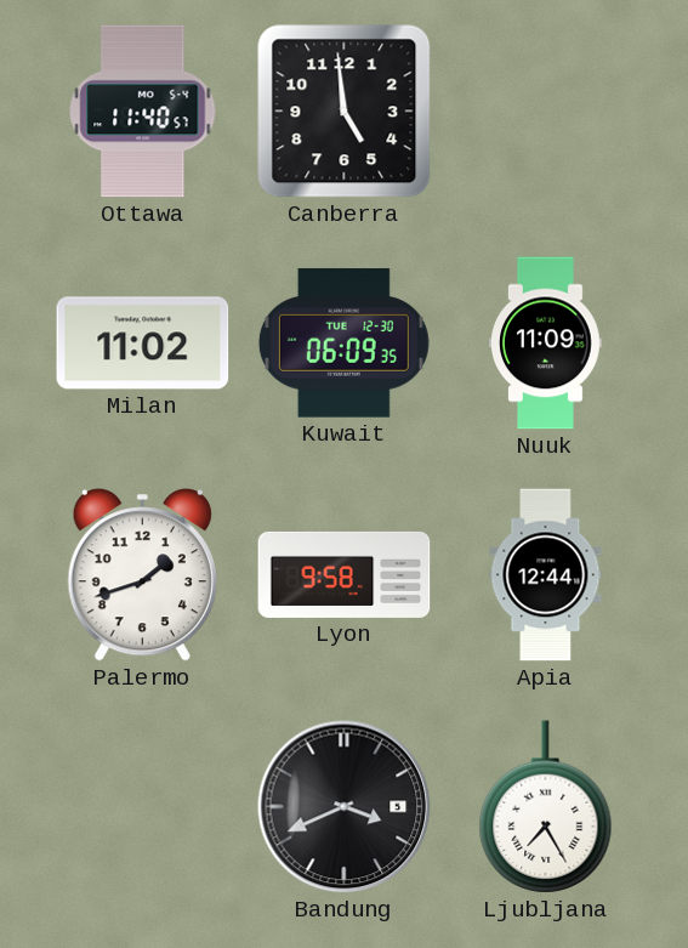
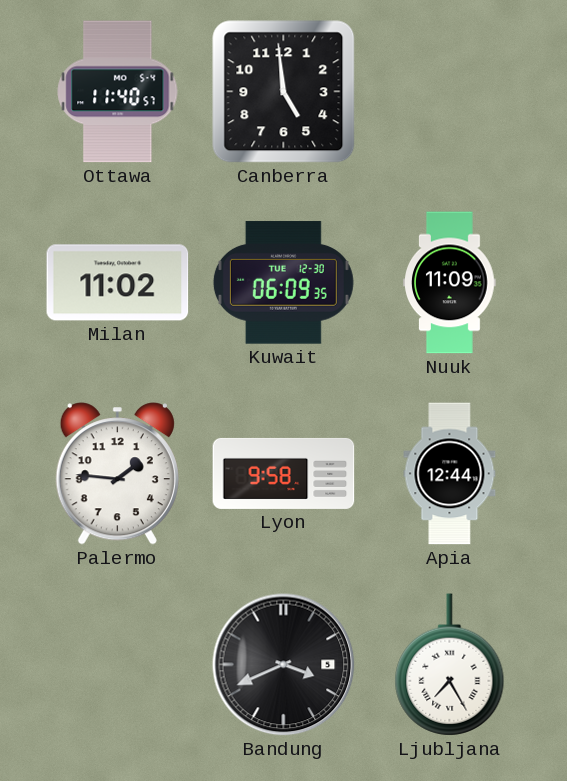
Palermo: 1:42 -> 1:46 (117, 474)
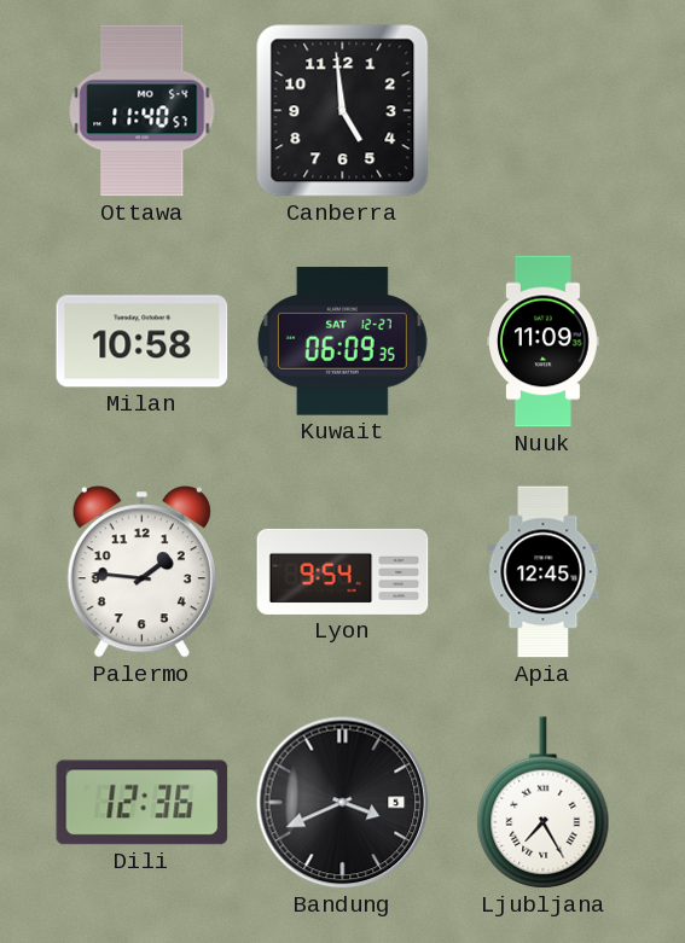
Milan: 11:02 -> 10:58 (143, 342)
Kuwait date: TUE 12-30 -> SAT 12-27 (342, 342)
Lyon: 9:58 -> 9:54 (343, 571)
Apia: 12:44 -> 12:45 (544, 572)
Dili: none -> 12:36 (143, 803)
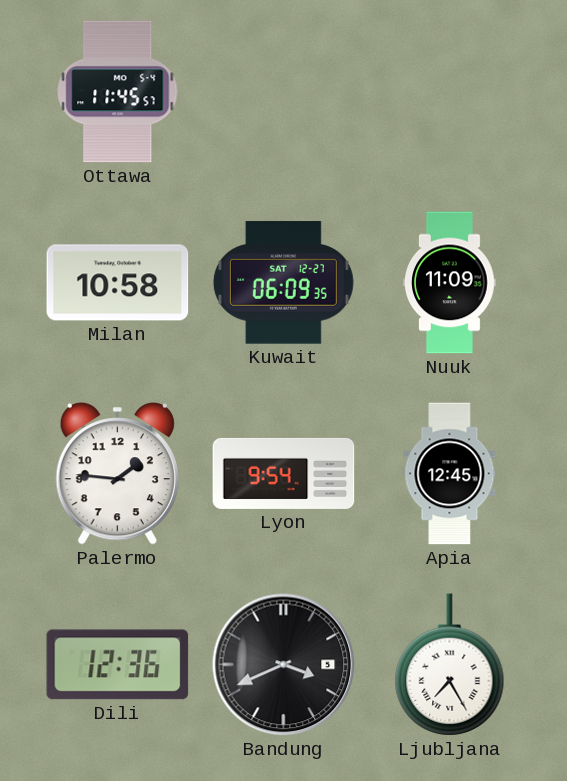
Ottawa: 11:40 -> 11:45 (118, 92)
Canberra: 4:59 -> none (343, 111)
